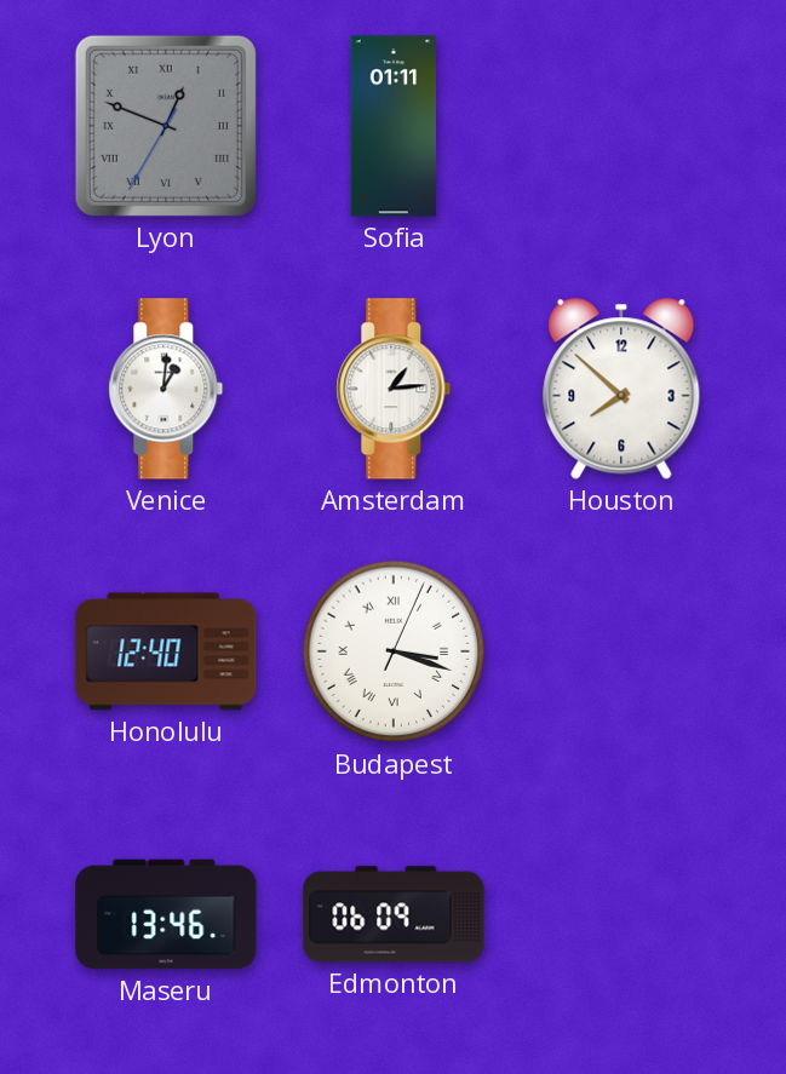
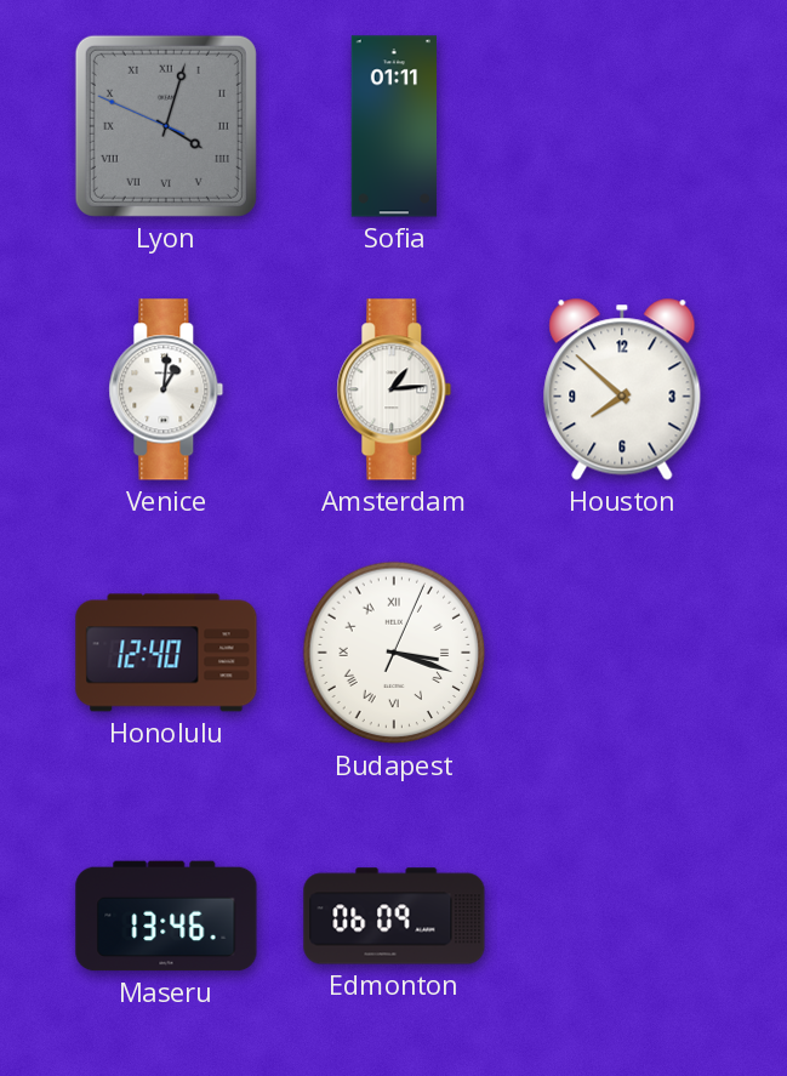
Lyon: 12:48 -> 4:02 (166, 126)
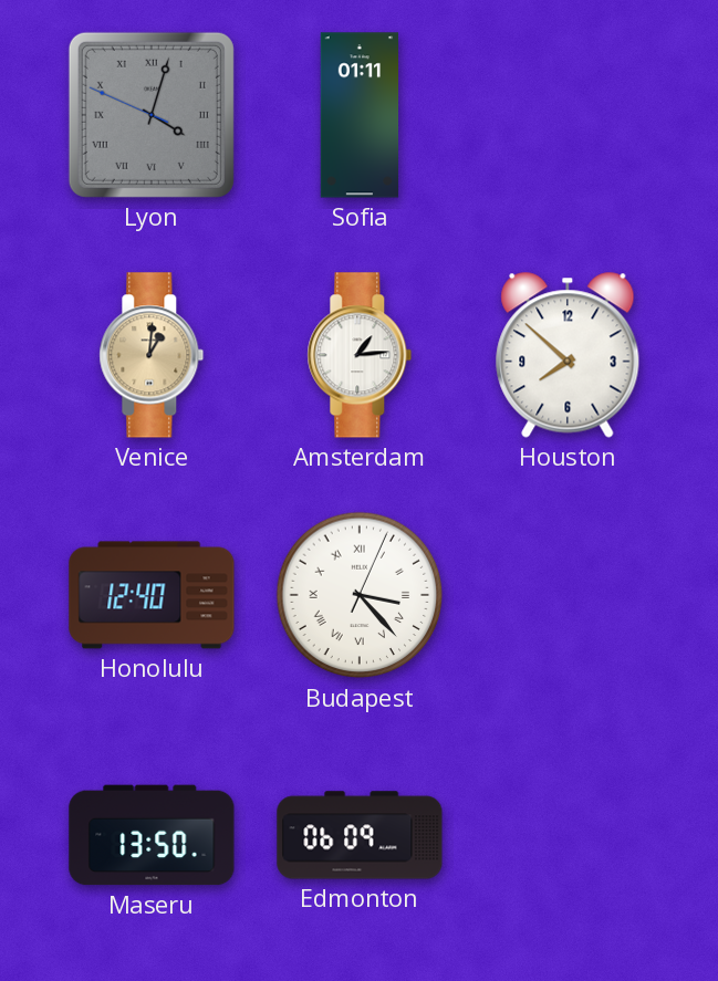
Venice dial: white -> champagne (152, 355)
Budapest: 3:18 -> 3:23 (360, 595)
Maseru: 13:46 -> 13:50 (152, 835)
